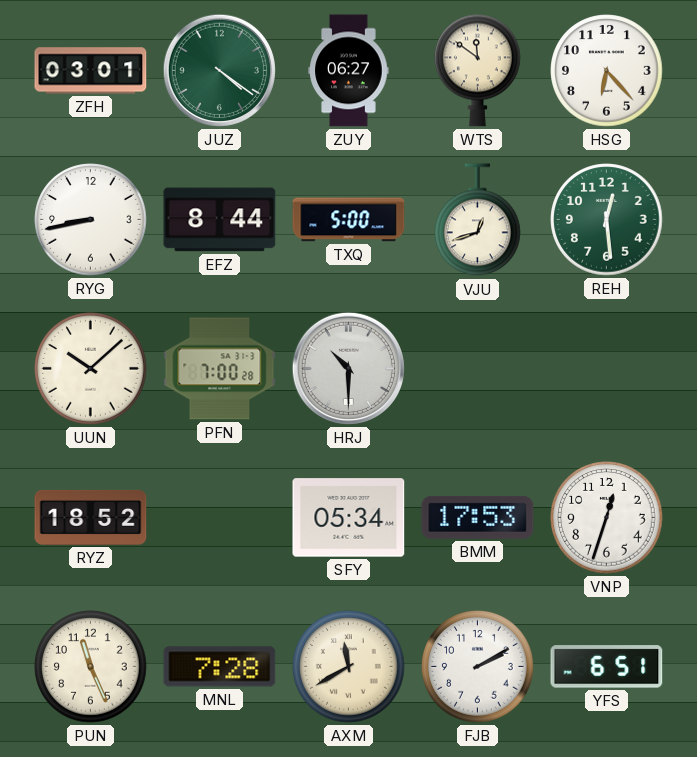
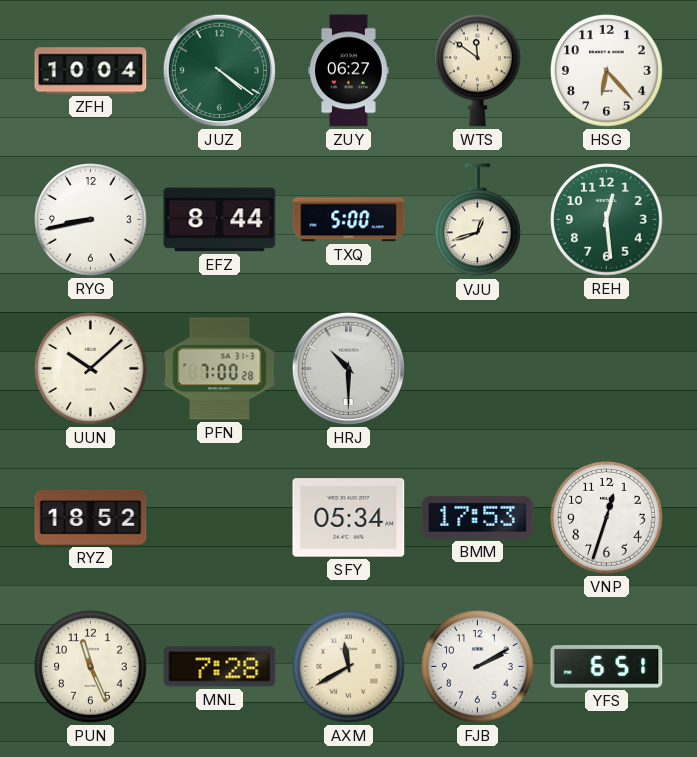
ZFH: 03:01 -> 10:04 (91, 71)
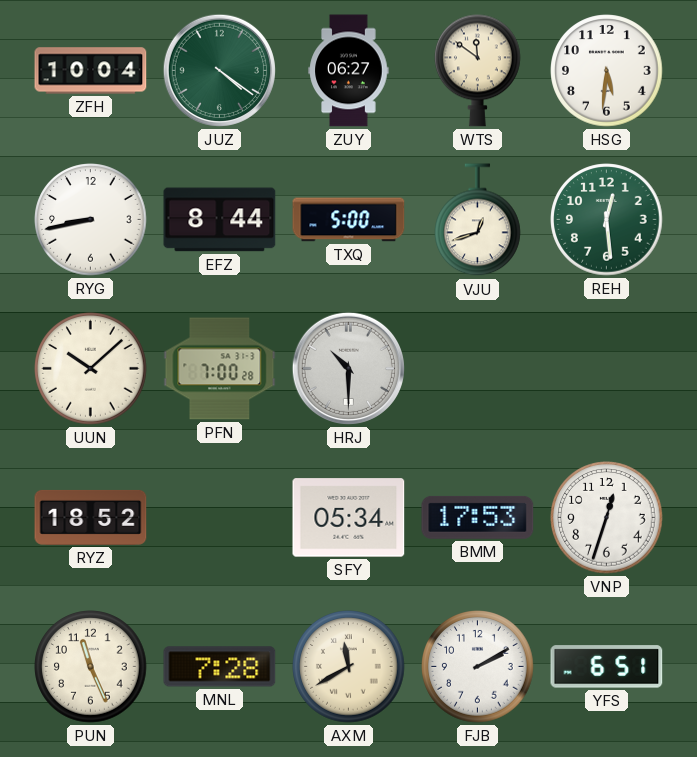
HSG: 6:23 -> 5:31 (607, 71)
